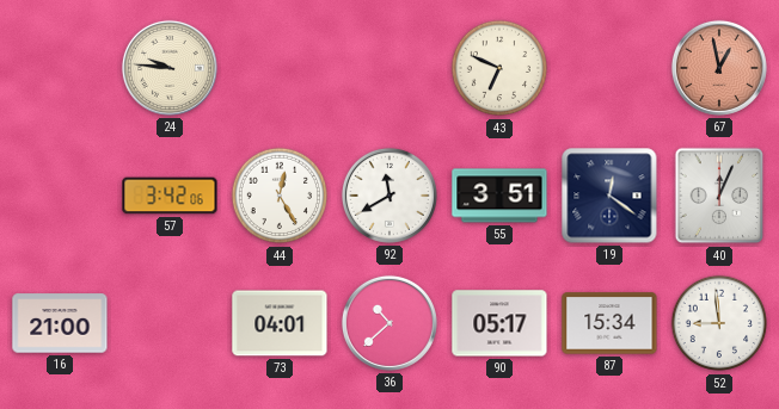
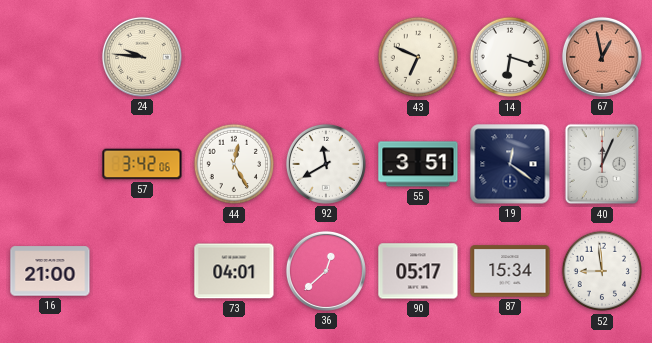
14: none -> 6:18 (510, 57)
36: 10:38 -> 12:38 (326, 271)
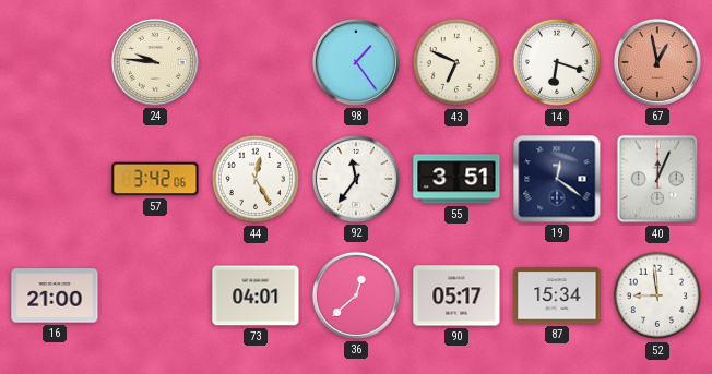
98: none -> 1:24 (356, 62)
92: 11:40 -> 11:36 (356, 179)
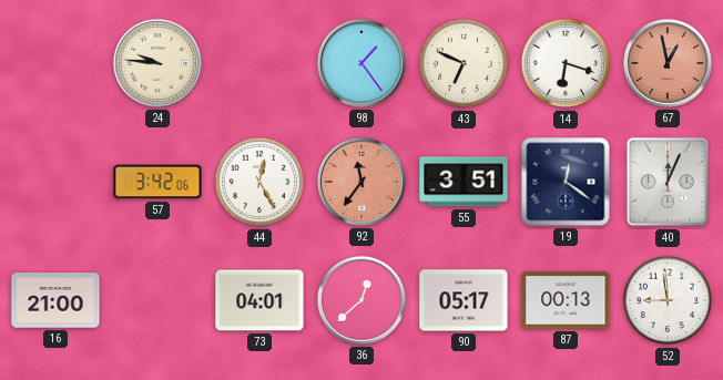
92 dial: white -> salmon (361, 182)
87: 15:34 -> 00:13 (566, 300)
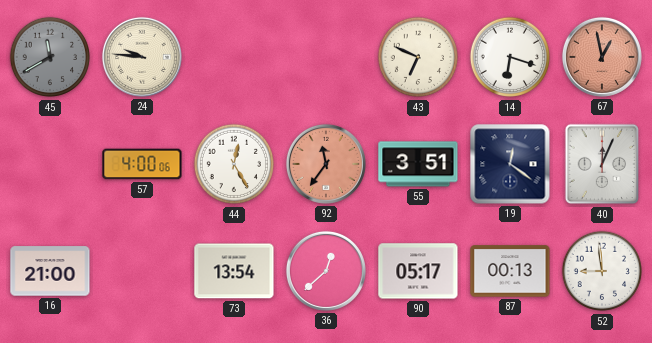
45: none -> 11:40 (50, 57)
98: 1:24 -> none (361, 63)
57: 3:42 -> 4:00 (142, 164)
73: 04:01 -> 13:54 (234, 271)
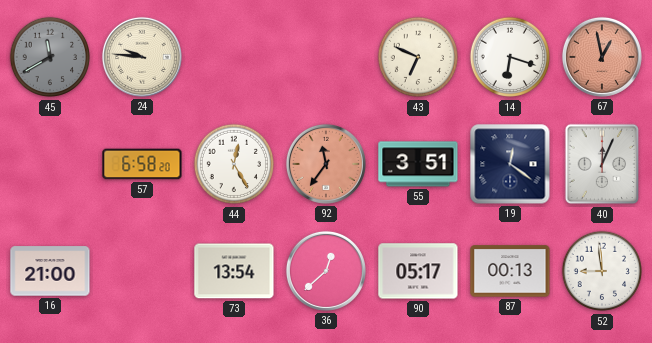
57: 4:00 -> 6:58 (142, 164)
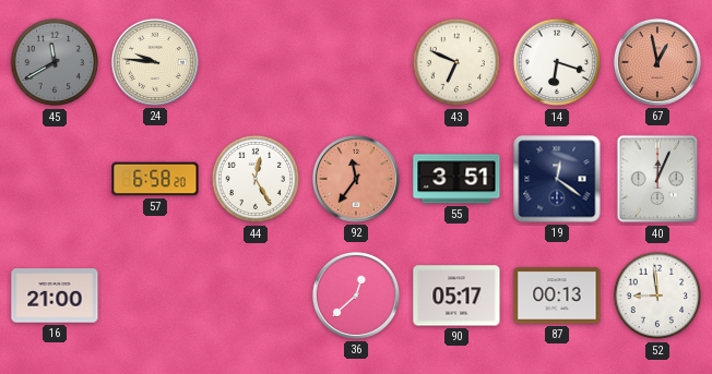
73: 13:54 -> none (234, 271)
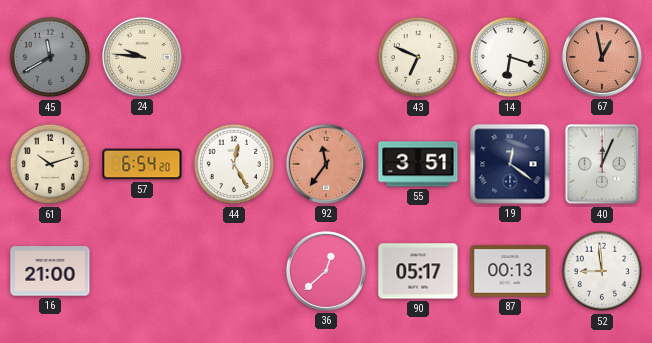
61: none -> 10:12 (50, 164)
57: 6:58 -> 6:54 (142, 164)
